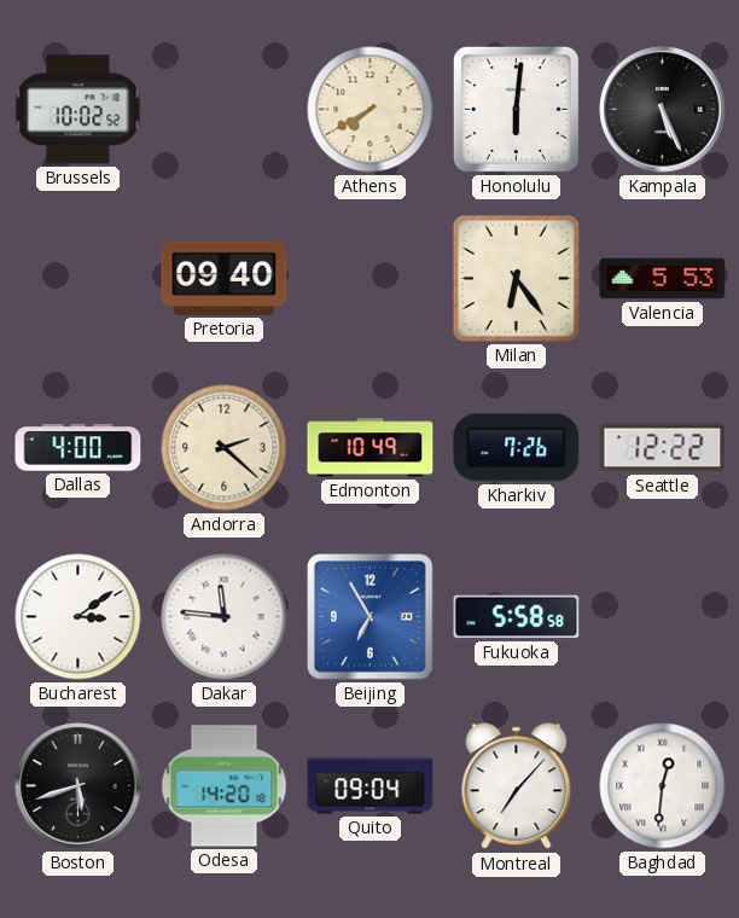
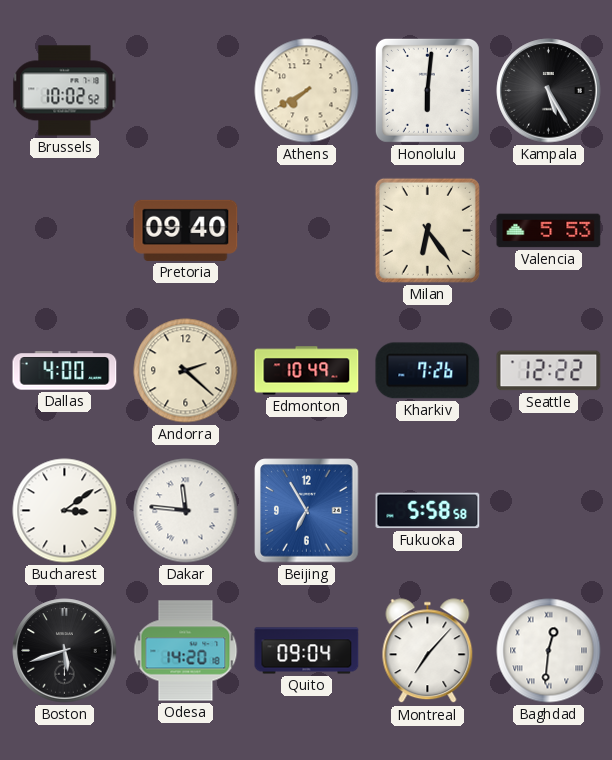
Kampala: 5:26 -> 5:25 (549, 91)
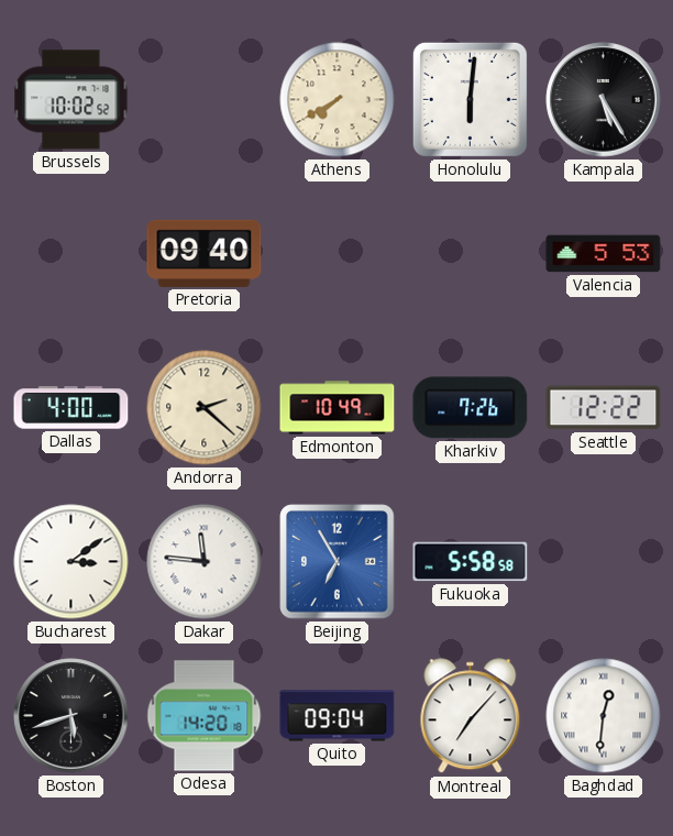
Milan: 6:24 -> none (427, 230)
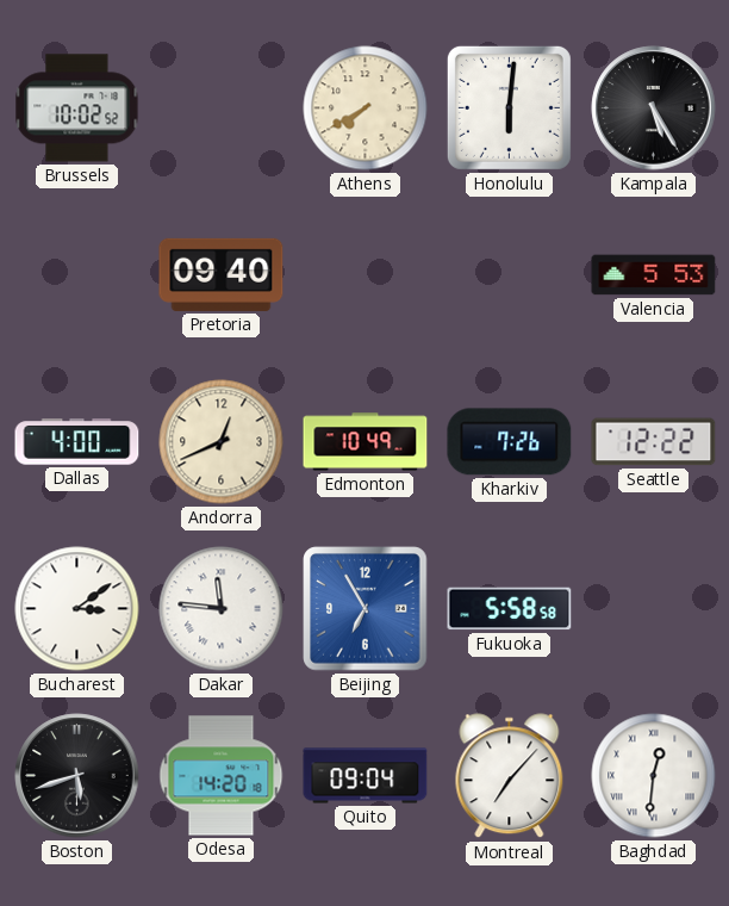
Andorra: 2:22 -> 12:41 (222, 442)
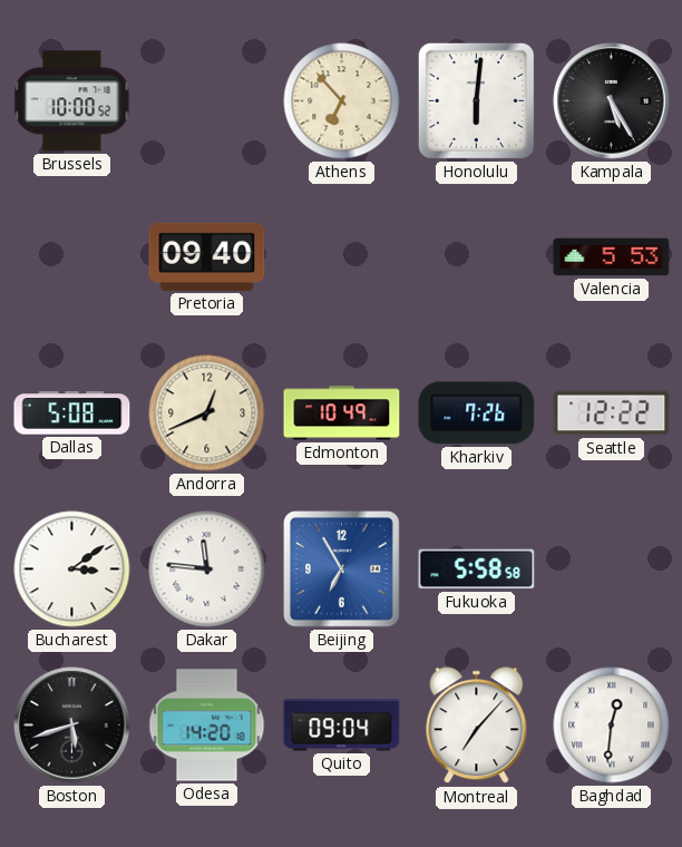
Brussels: 10:02 -> 10:00 (72, 101)
Athens: 7:40 -> 6:53 (342, 101)
Dallas: 4:00 -> 5:08 (72, 413)
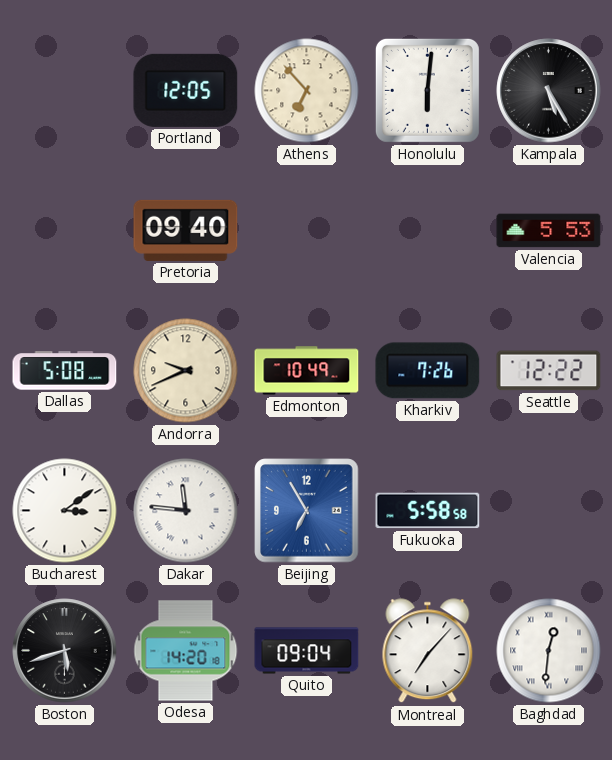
Brussels: 10:00 -> none (72, 101)
Portland: none -> 12:05 (186, 90)
Andorra: 12:41 -> 9:41 (186, 371)
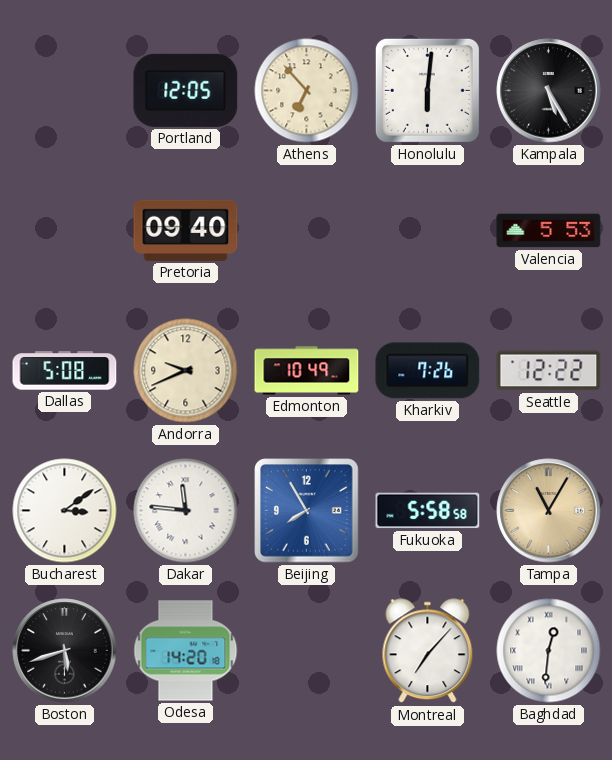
Beijing: 6:55 -> 7:55 (307, 511)
Tampa: none -> 11:05 (549, 511)
Quito: 09:04 -> none (307, 651)
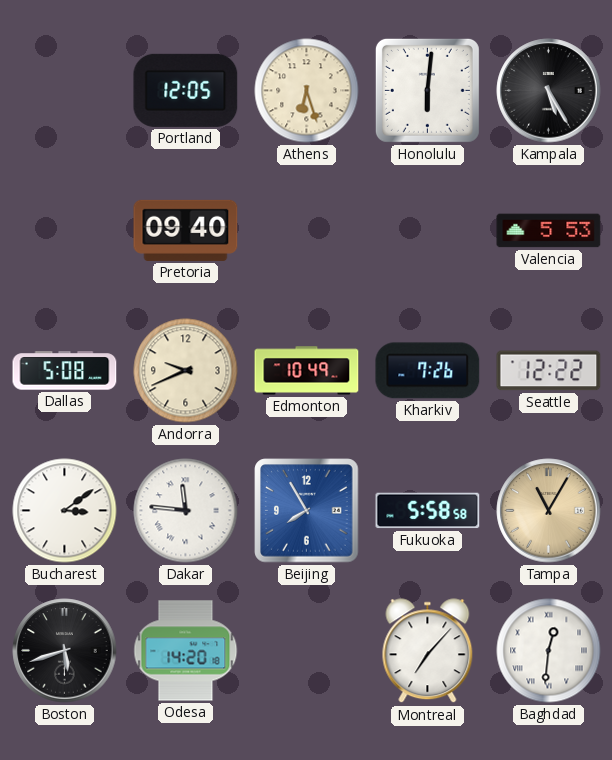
Athens: 6:53 -> 6:27 (307, 91)
